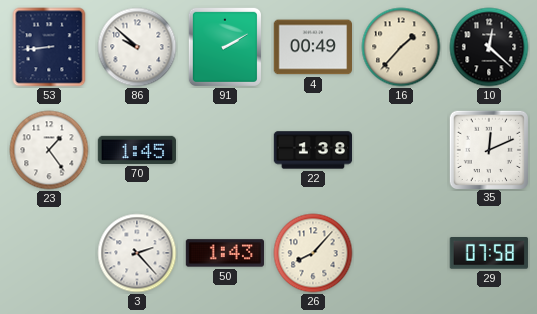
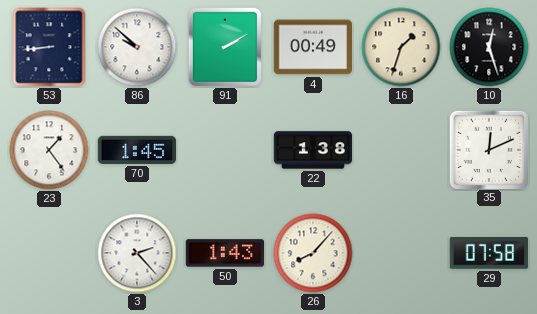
16: 1:37 -> 1:33 (401, 47)
10: 12:22 -> 12:27 (489, 47)
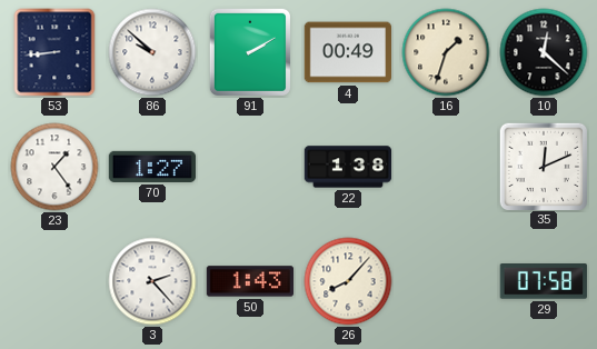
10: 12:27 -> 12:22 (544, 52)
70: 1:45 -> 1:27 (152, 167)
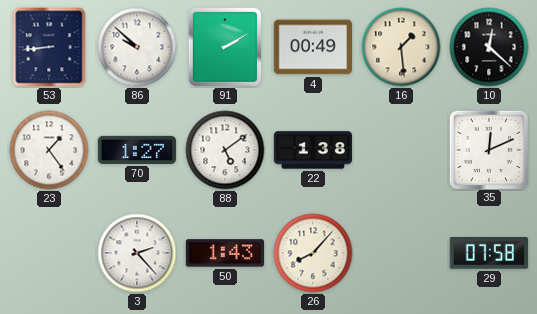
16: 1:33 -> 1:29 (401, 47)
88: none -> 5:09 (225, 150)
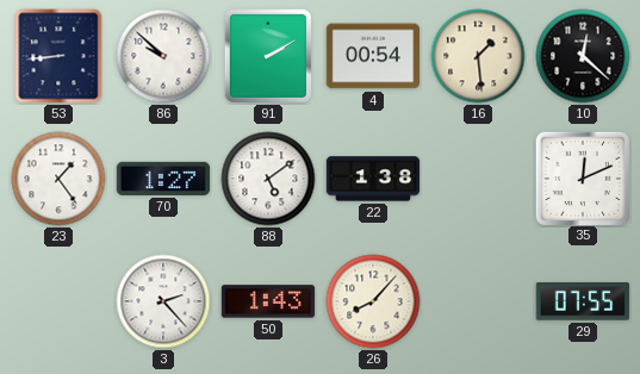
4: 00:49 -> 00:54 (372, 56)
29: 07:58 -> 07:55 (583, 301)
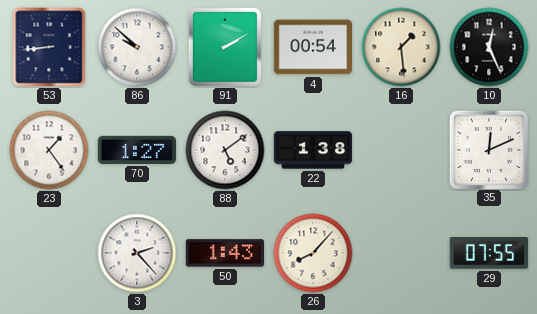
10: 12:22 -> 12:26 (489, 47)
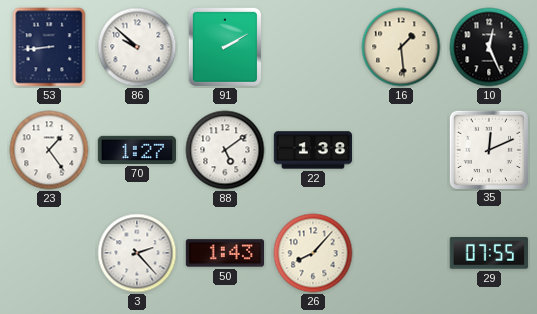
4: 00:54 -> none (312, 47)
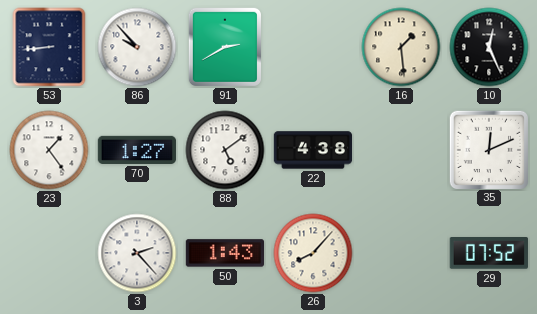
86: 9:52 -> 9:53 (137, 47)
91: 2:10 -> 2:40 (225, 47)
22: 1:38 -> 4:38 (313, 150)
29: 07:55 -> 07:52 (489, 253)
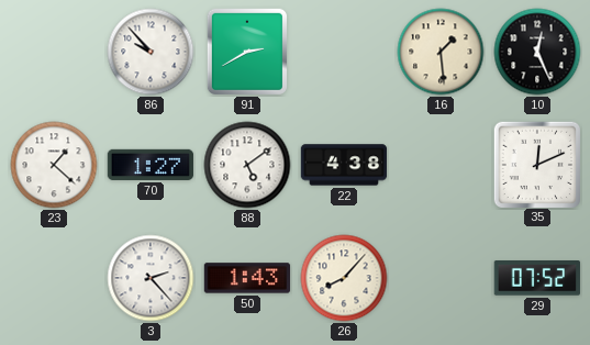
53: 8:44 -> none (49, 47)
23: 1:24 -> 1:22 (54, 165)
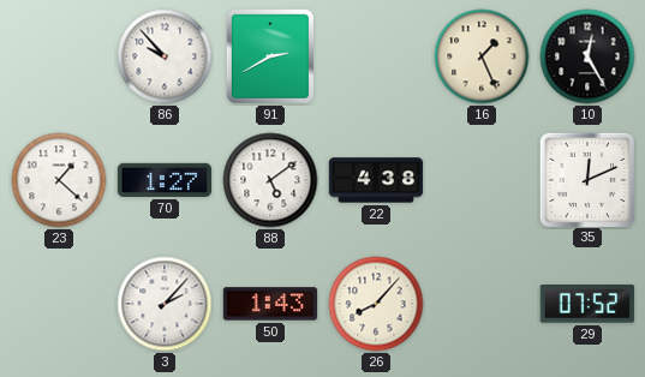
16: 1:29 -> 1:26 (482, 56)
10: 12:26 -> 12:25 (587, 56)
3: 2:23 -> 2:07 (165, 304)
